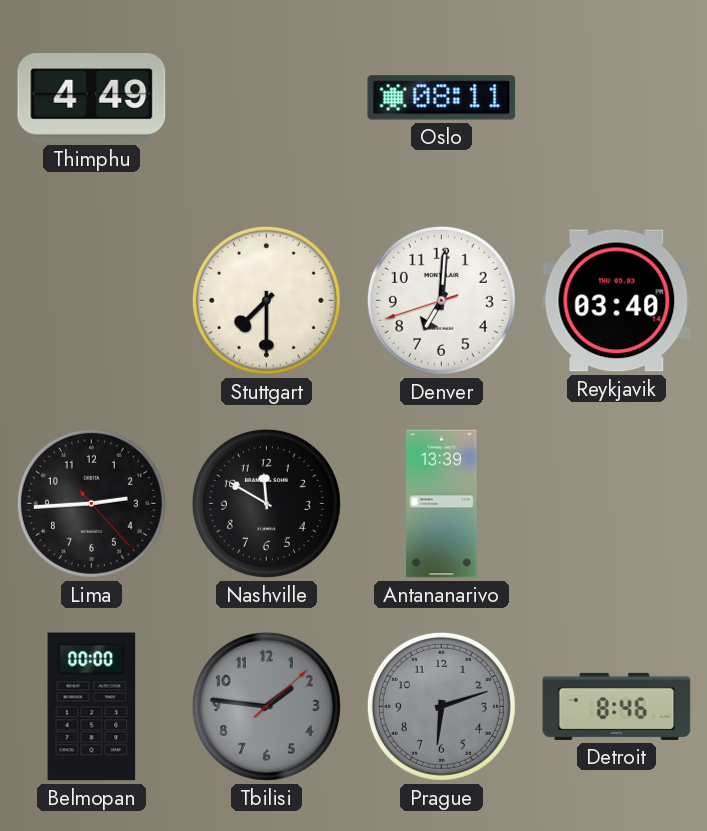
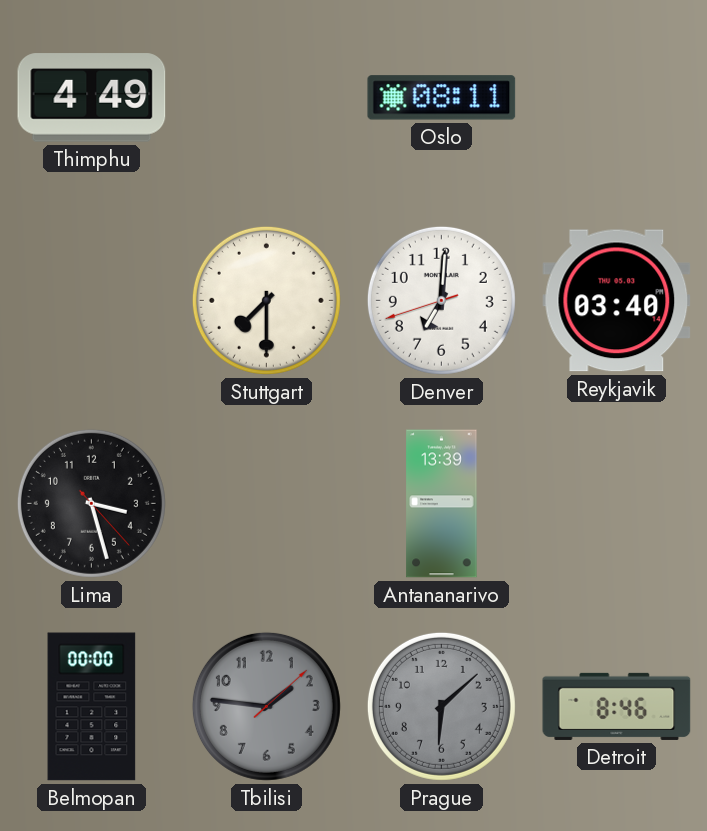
Lima: 2:44 -> 3:27 (91, 503)
Nashville: 11:50 -> none (266, 503)
Prague: 6:12 -> 6:08 (441, 706)
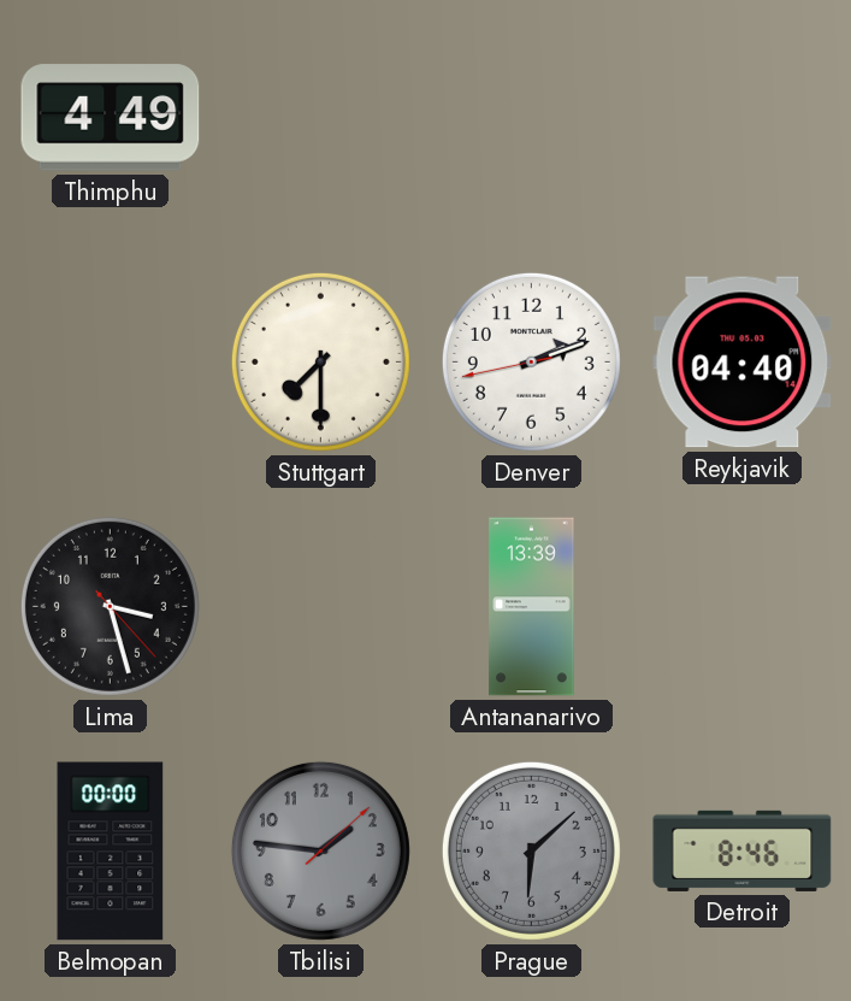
Oslo: 08:11 -> none (442, 98)
Denver: 7:00 -> 2:11 (531, 361)
Reykjavik: 03:40 -> 04:40 (743, 363)
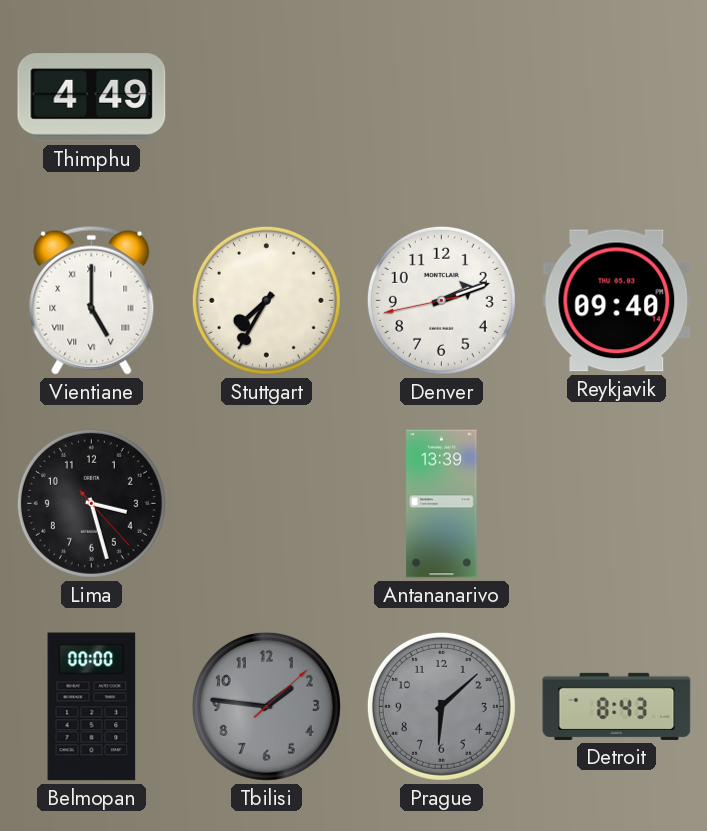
Vientiane: none -> 5:00 (92, 300)
Stuttgart: 7:30 -> 7:35 (266, 300)
Reykjavik: 04:40 -> 09:40 (617, 301)
Detroit: 8:46 -> 8:43 (617, 706)
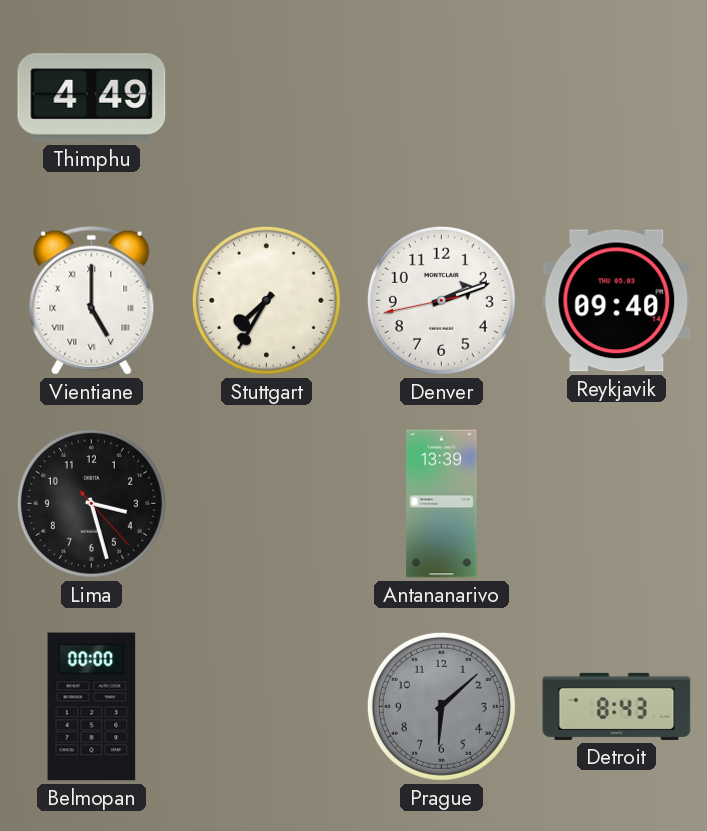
Tbilisi: 1:46 -> none (266, 706)
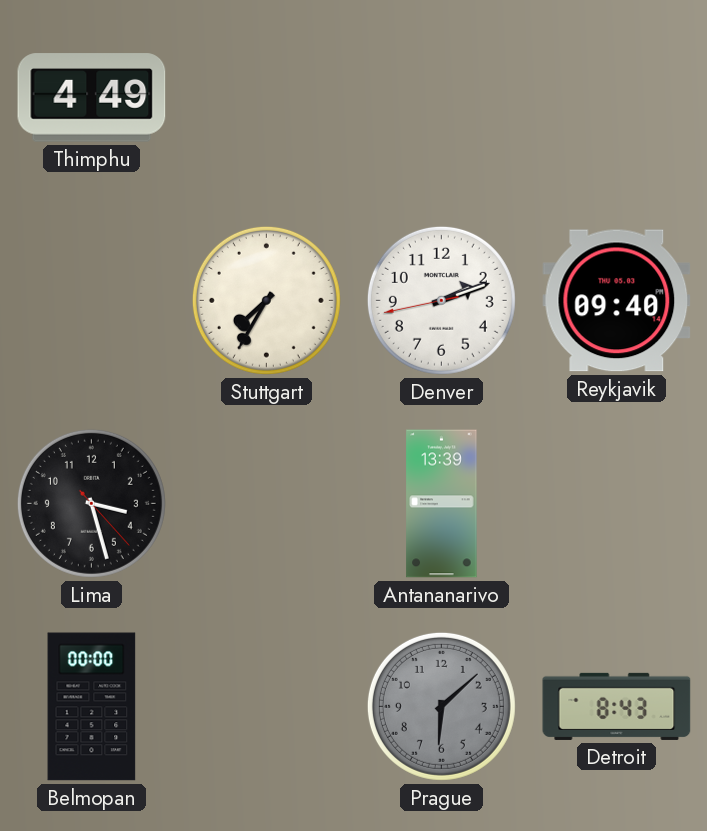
Vientiane: 5:00 -> none (92, 300)
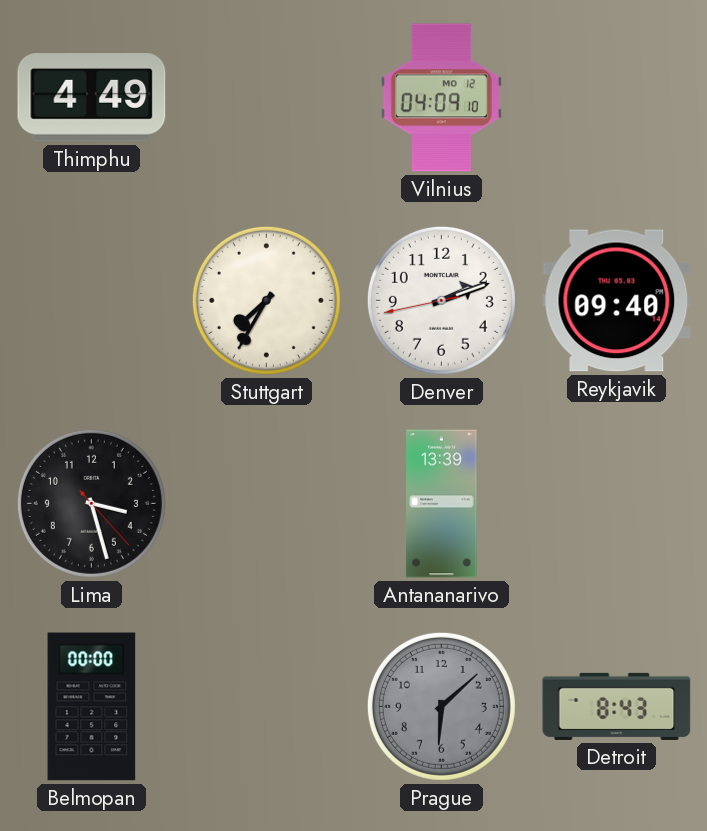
Vilnius: none -> 04:09 (441, 98)
